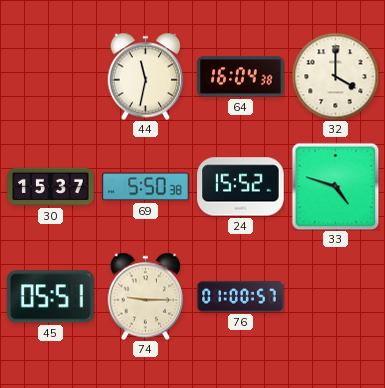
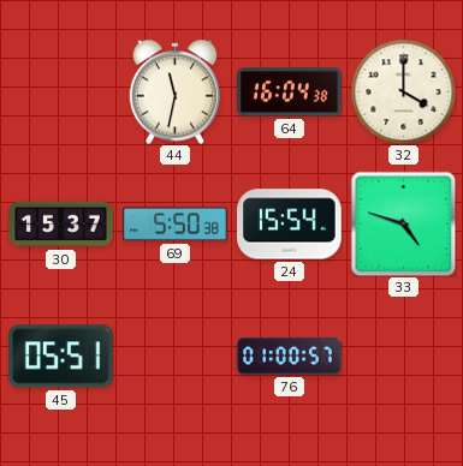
24: 15:52 -> 15:54 (290, 225)
74: 9:15 -> none (146, 296)
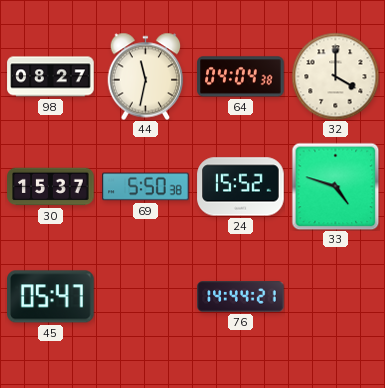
98: none -> 08:27 (51, 77)
64: 16:04 -> 04:04 (241, 77)
24: 15:54 -> 15:52 (241, 187)
45: 05:51 -> 05:47 (51, 297)
76: 01:00 -> 14:44 (241, 297)
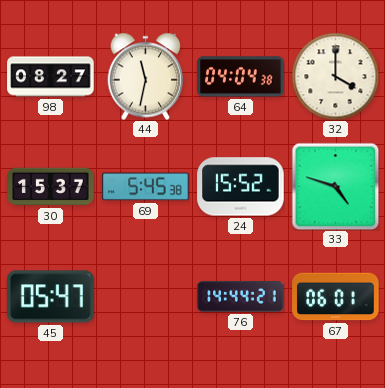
69: 5:50 -> 5:45 (146, 187)
67: none -> 06:01 (336, 297)
